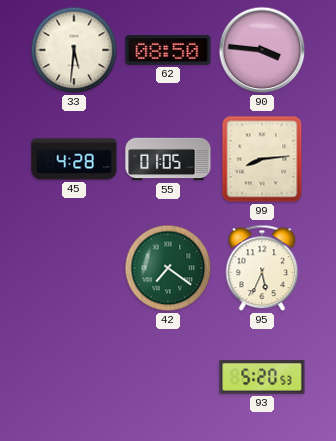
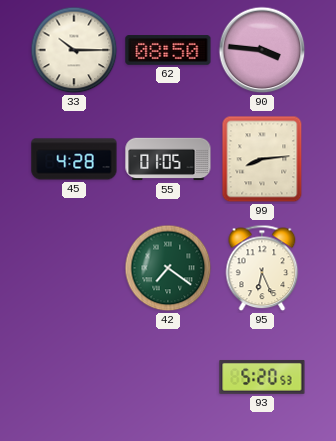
33: 5:31 -> 10:15 (74, 50)
95: 5:34 -> 6:26 (262, 268)
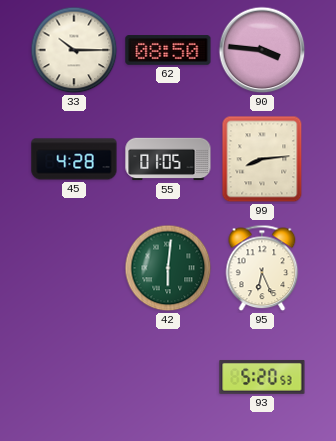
42: 7:21 -> 6:01 (168, 268)
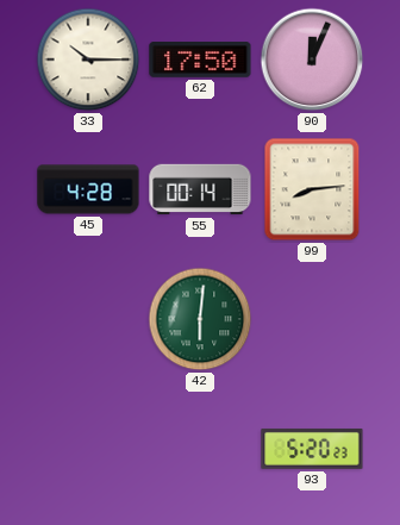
62: 08:50 -> 17:50 (200, 60)
90: 3:46 -> 12:04 (312, 60)
55: 01:05 -> 00:14 (200, 189)
95: 6:26 -> none (262, 268)
93: 5:20:53 -> 5:20:23 (312, 449)
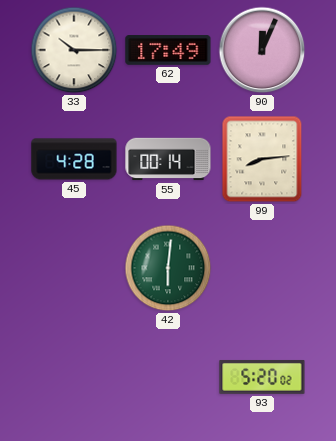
62: 17:50 -> 17:49 (168, 50)
93: 5:20:23 -> 5:20:02 (262, 377)
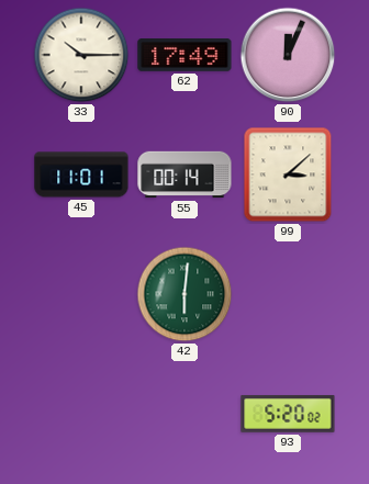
45: 4:28 -> 11:01 (81, 175)
99: 8:14 -> 3:08 (288, 175)
